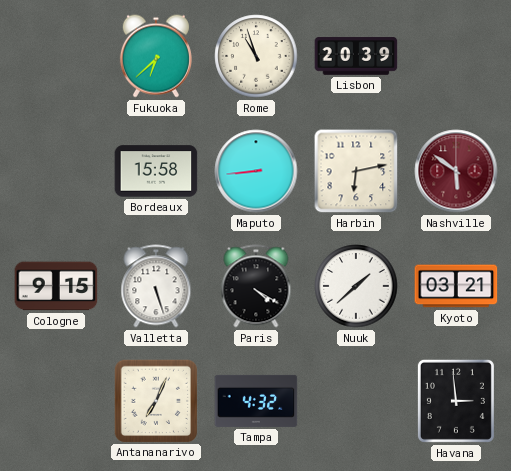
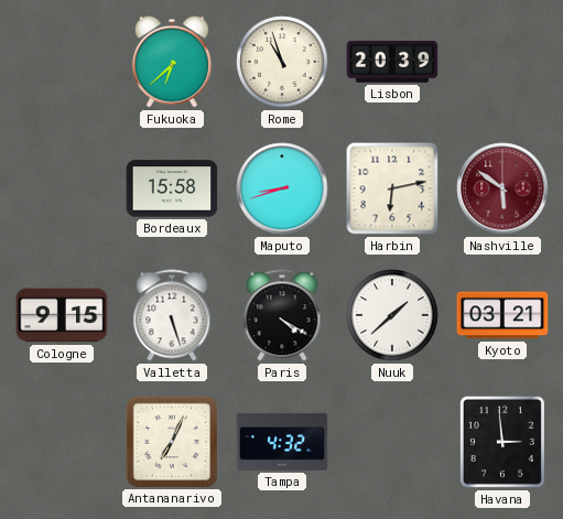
Maputo: 8:44 -> 8:42 (282, 188)
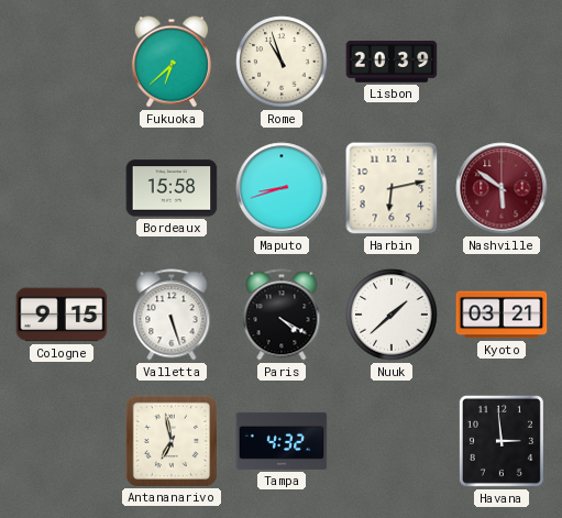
Antananarivo: 7:04 -> 6:58 (170, 440)
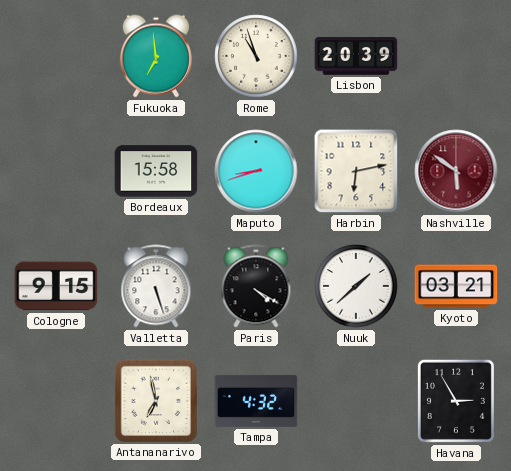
Fukuoka: 6:38 -> 6:59 (156, 56)
Havana: 2:59 -> 2:55 (456, 401)
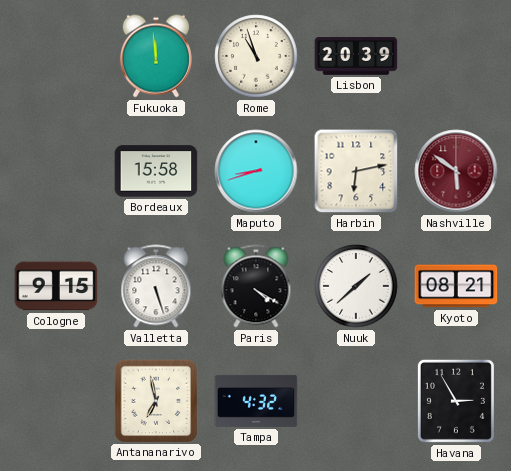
Fukuoka: 6:59 -> 11:59 (156, 56)
Kyoto: 03:21 -> 08:21 (456, 286)
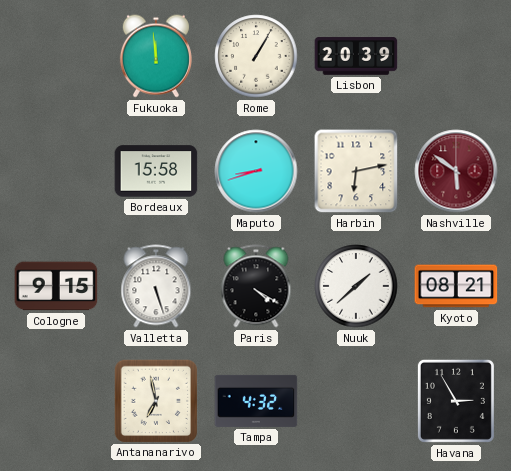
Rome: 10:57 -> 1:05 (256, 56)
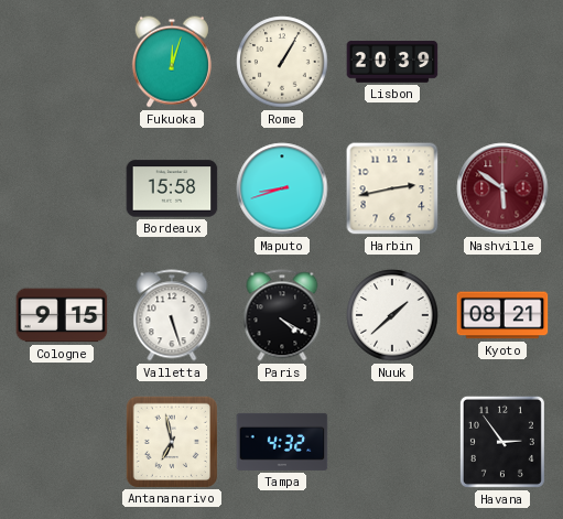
Fukuoka: 11:59 -> 12:03 (172, 62)
Harbin: 6:13 -> 2:43 (392, 188)
Havana: 2:55 -> 2:54 (502, 442)
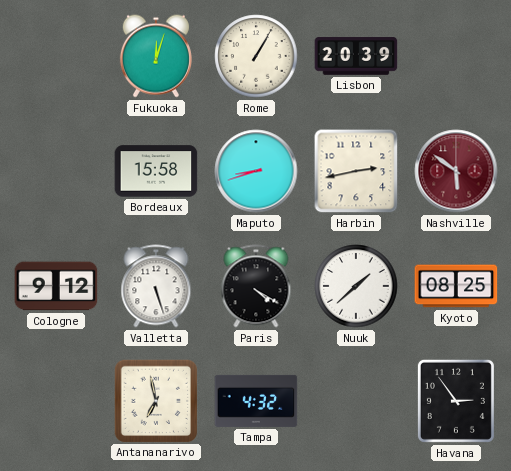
Cologne: 9:15 -> 9:12 (56, 286)
Kyoto: 08:21 -> 08:25 (456, 286)
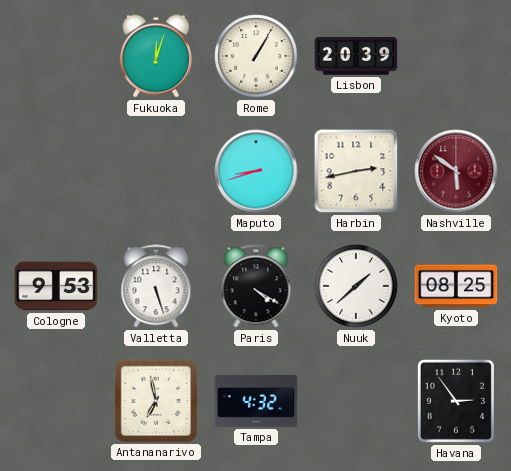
Bordeaux: 15:58 -> none (156, 171)
Cologne: 9:12 -> 9:53 (56, 286)
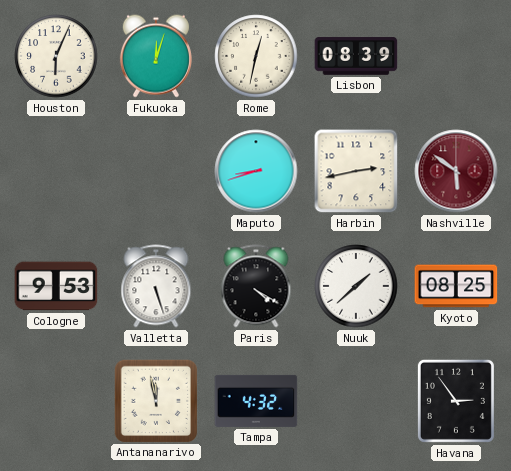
Houston: none -> 6:04 (56, 56)
Rome: 1:05 -> 12:32 (256, 56)
Lisbon: 20:39 -> 08:39 (356, 56)
Antananarivo: 6:58 -> 11:58 (155, 400)
